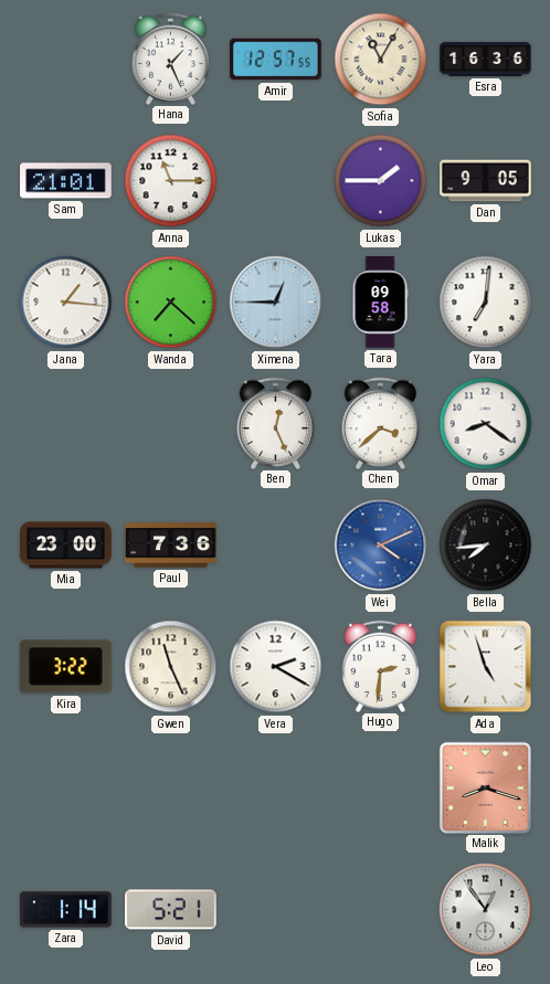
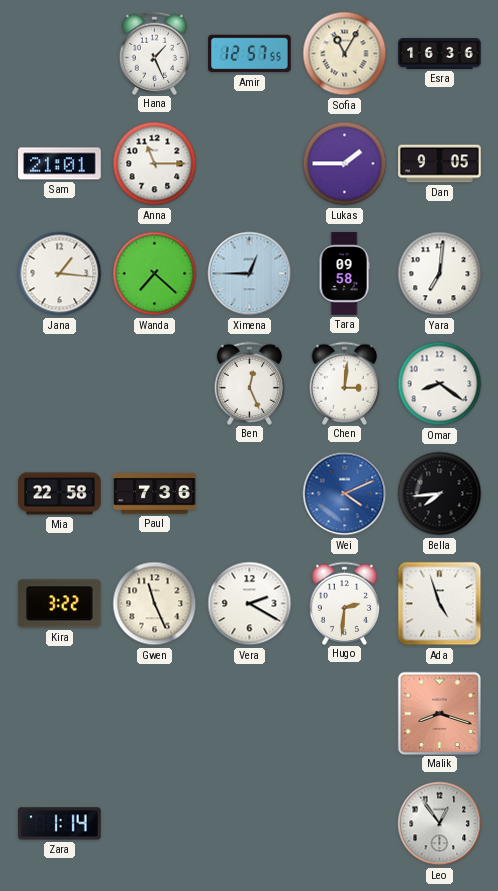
Chen: 3:38 -> 3:01 (345, 383)
Mia: 23:00 -> 22:58 (60, 494)
David: 5:21 -> none (171, 910)
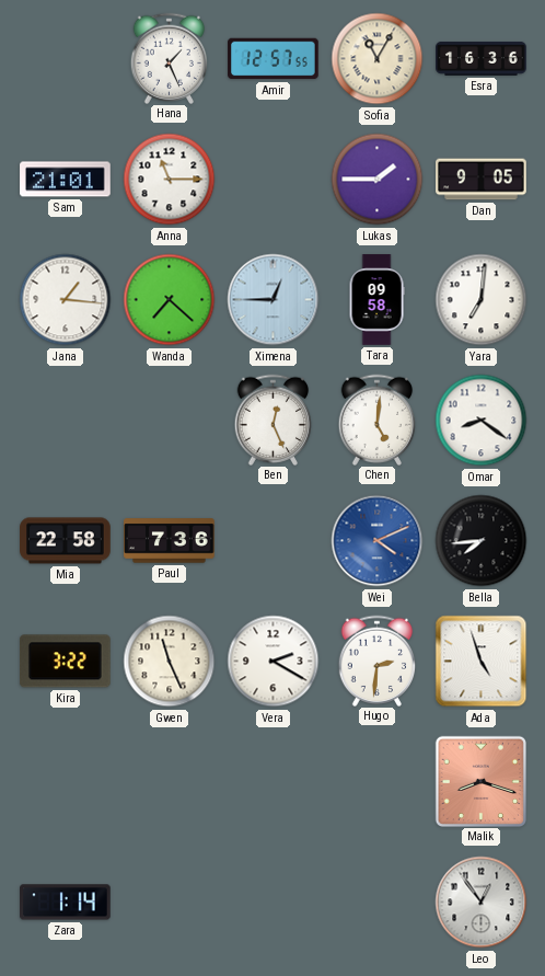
Chen: 3:01 -> 5:01 (378, 420)
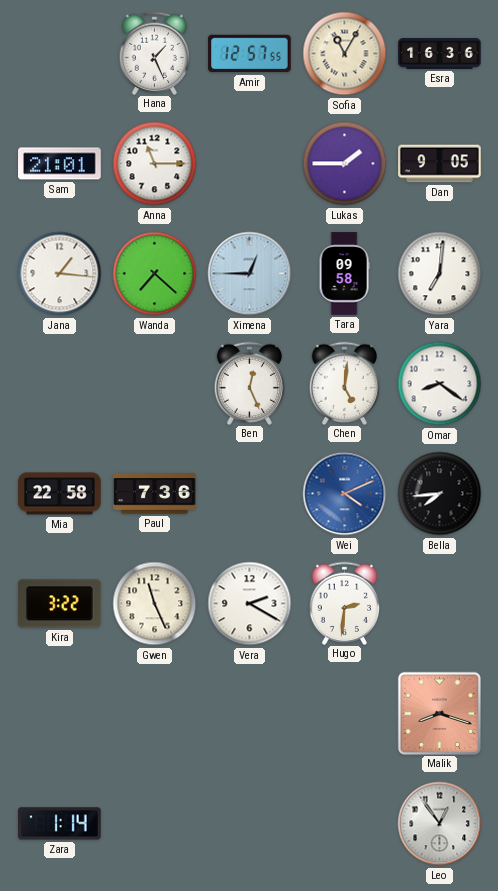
Ada: 4:57 -> none (482, 662)
